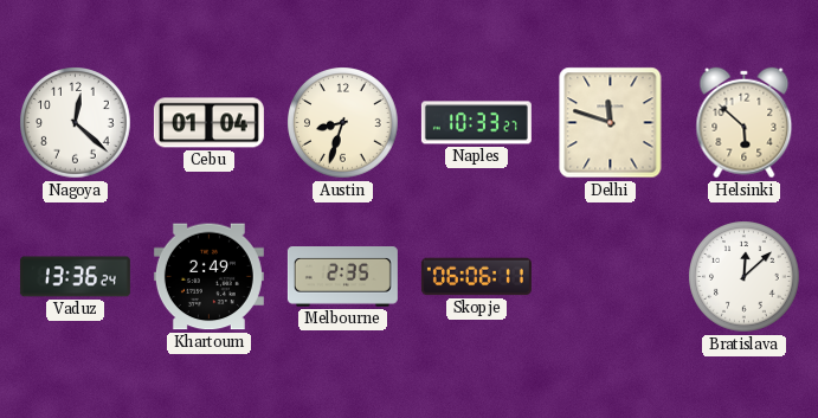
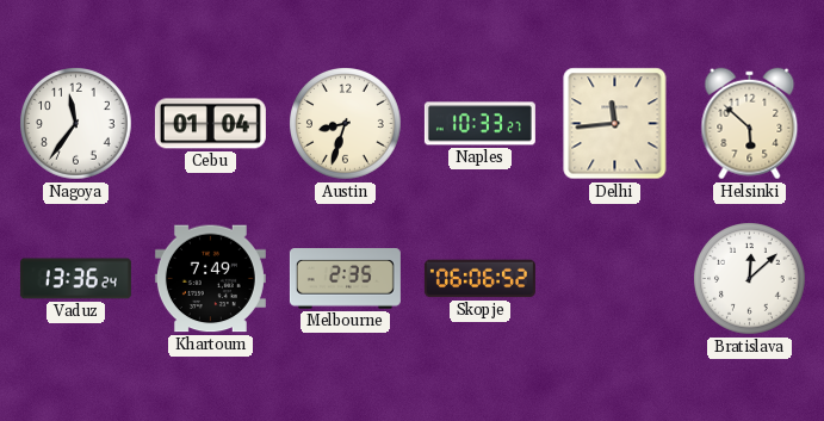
Nagoya: 12:22 -> 11:36 (76, 124)
Delhi: 11:48 -> 11:44 (615, 124)
Khartoum: 2:49 -> 7:49 (210, 279)
Skopje: 06:06:11 -> 06:06:52 (479, 279)
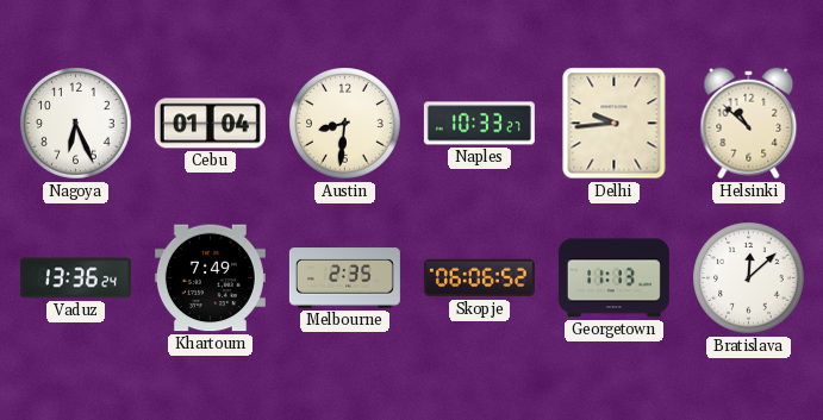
Nagoya: 11:36 -> 6:26 (76, 124)
Austin: 8:33 -> 8:31 (345, 124)
Delhi: 11:44 -> 9:44 (615, 124)
Helsinki: 5:52 -> 10:52 (749, 124)
Georgetown: none -> 11:13 (613, 278)
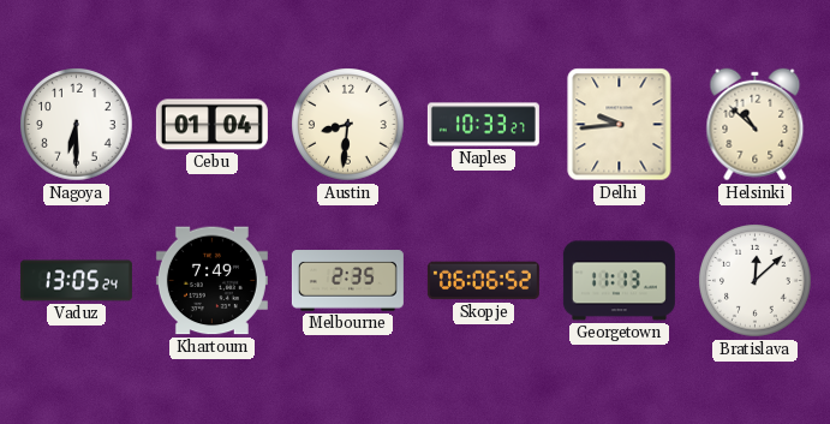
Nagoya: 6:26 -> 6:30 (77, 125)
Vaduz: 13:36 -> 13:05 (76, 281)
